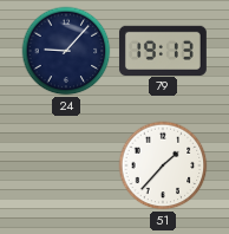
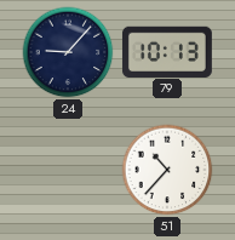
79: 19:13 -> 10:13 (167, 51)
51: 1:37 -> 10:37 (167, 170)
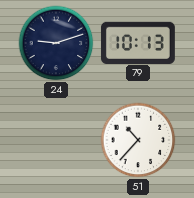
24: 9:07 -> 9:12 (56, 43)
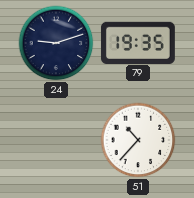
79: 10:13 -> 19:35 (138, 42)
